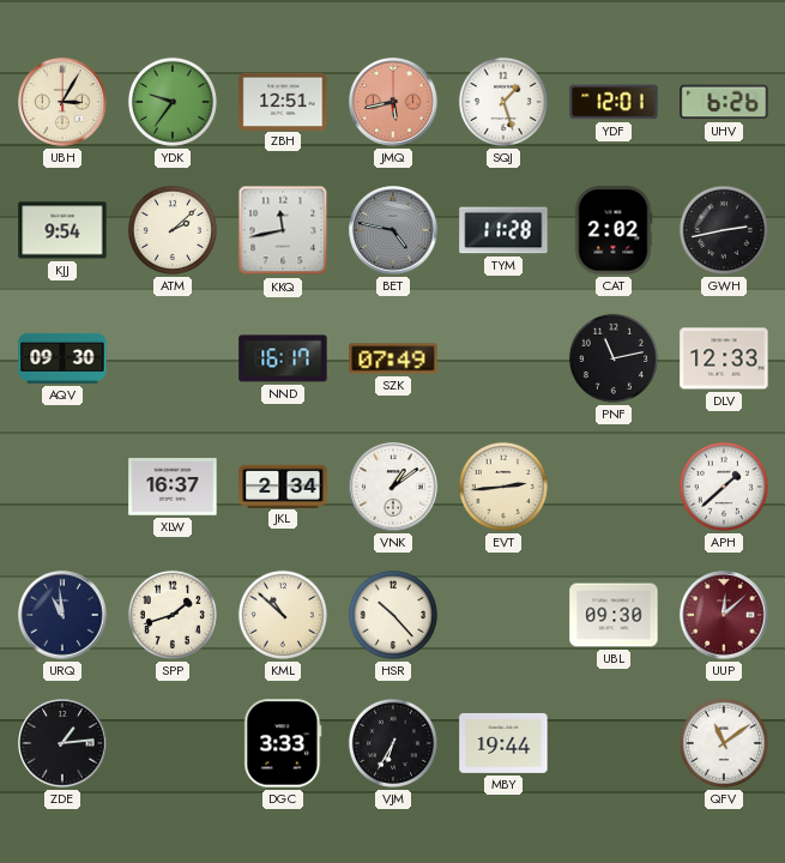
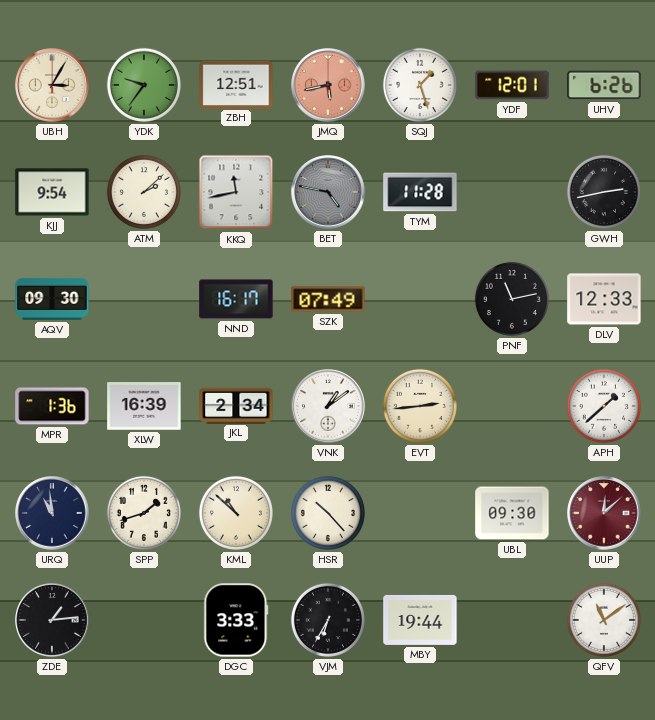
CAT: 2:02 -> none (614, 230)
MPR: none -> 1:36 (52, 406)
XLW: 16:37 -> 16:39 (144, 406)
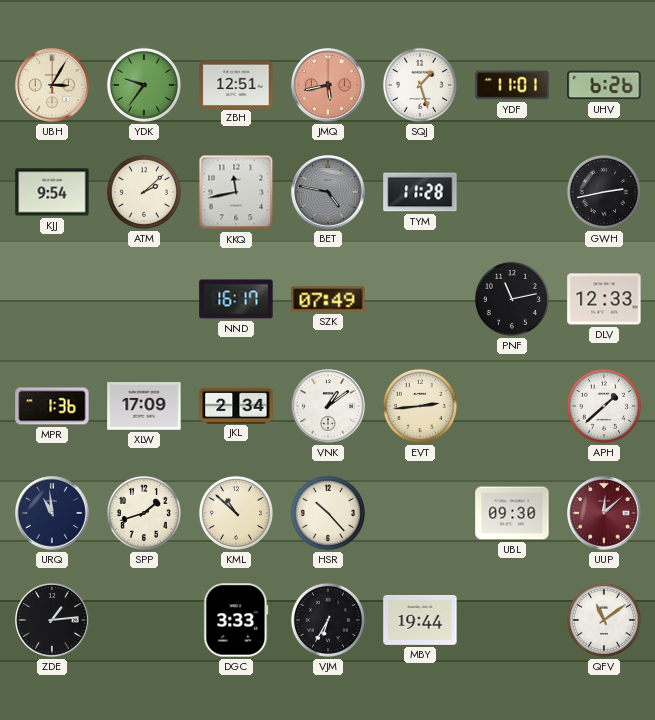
YDF: 12:01 -> 11:01 (512, 85)
AQV: 09:30 -> none (52, 299)
XLW: 16:39 -> 17:09 (144, 406)
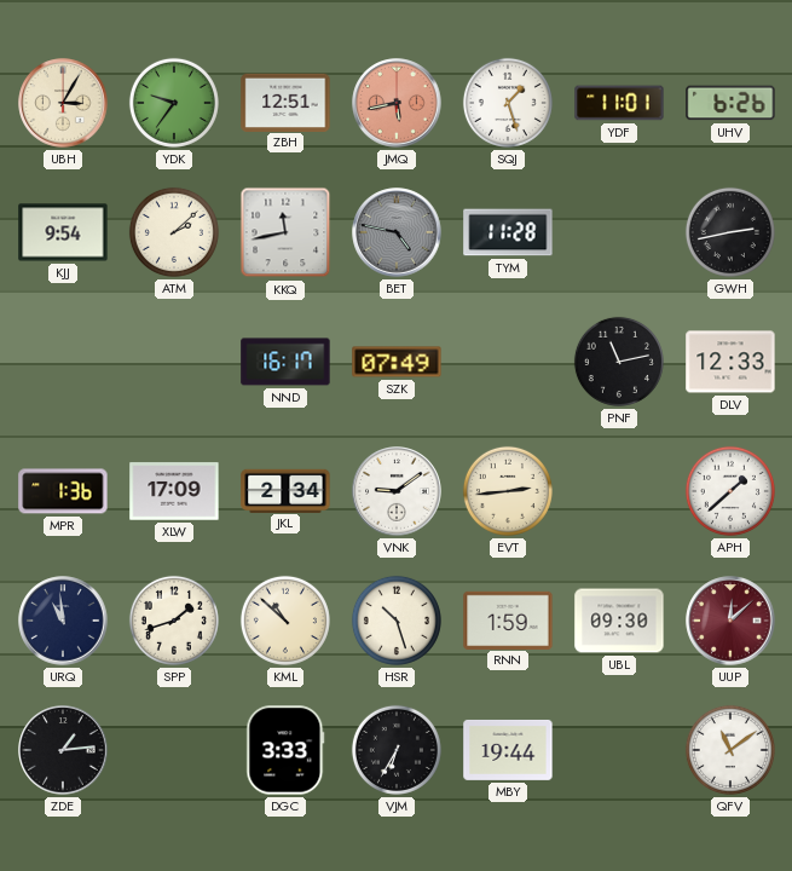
VNK: 1:09 -> 9:09 (397, 491)
HSR: 10:23 -> 10:27 (397, 621)
RNN: none -> 1:59 (508, 619)
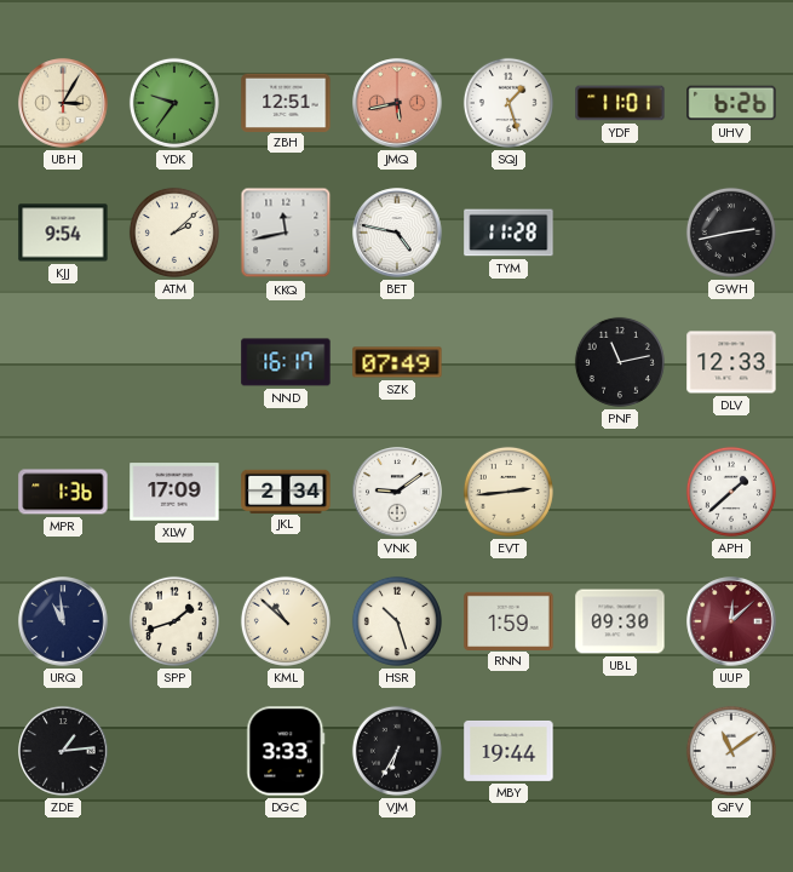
BET dial: grey -> white (397, 233)
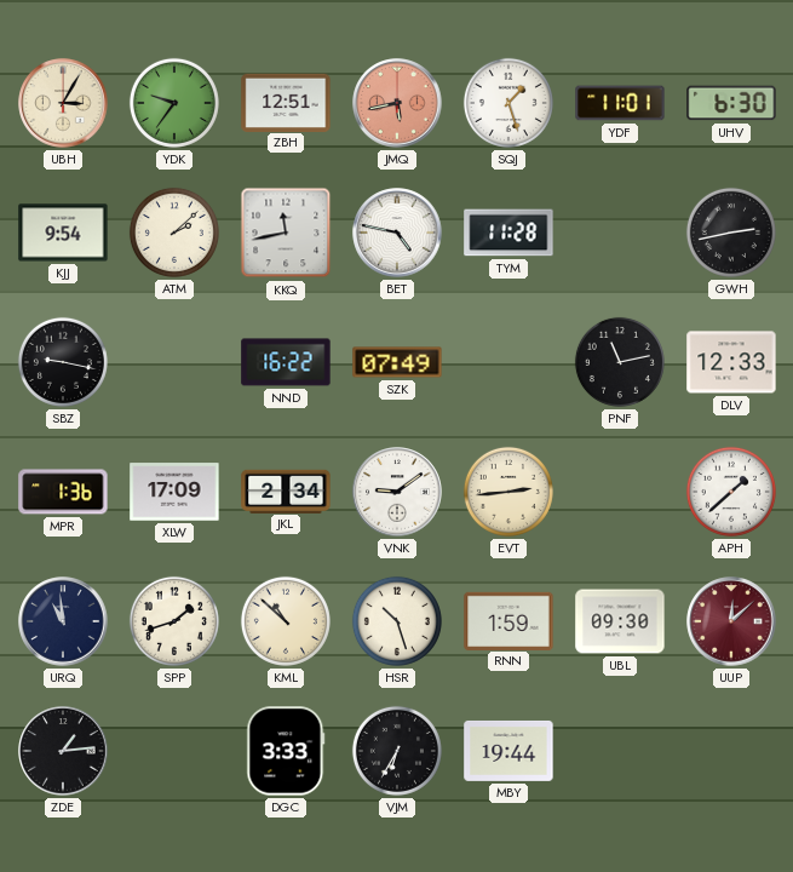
UHV: 6:26 -> 6:30 (731, 103)
SBZ: none -> 9:17 (63, 362)
NND: 16:17 -> 16:22 (286, 362)
QFV: 11:09 -> none (731, 751)
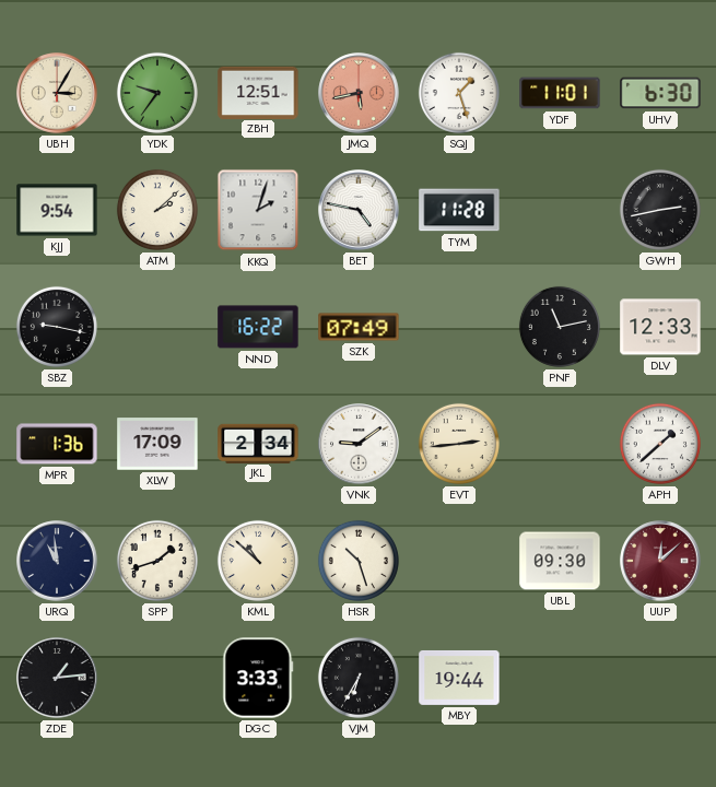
KKQ: 11:43 -> 2:03 (258, 210)
RNN: 1:59 -> none (508, 620)
